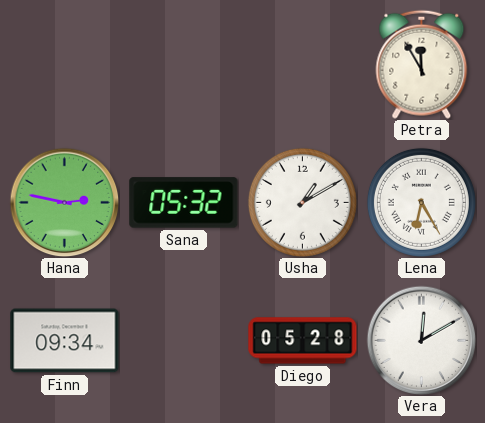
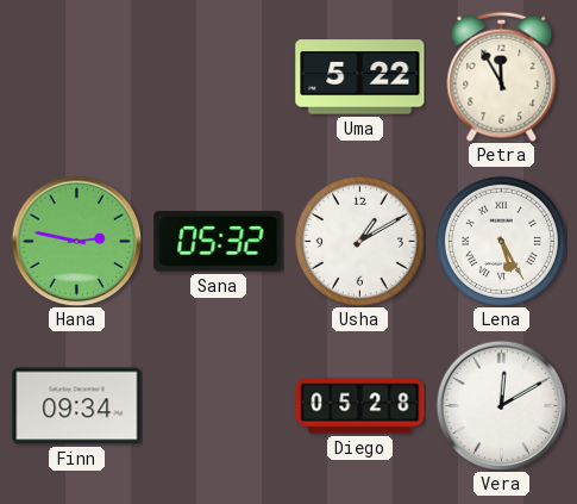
Uma: none -> 5:22 (360, 77)
Lena: 6:25 -> 5:25 (501, 241)
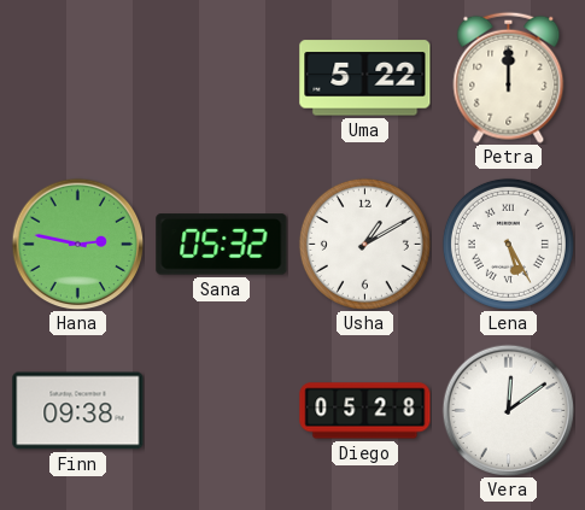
Petra: 11:55 -> 12:00 (509, 77)
Finn: 09:34 -> 09:38 (78, 411)
Vera: 12:10 -> 12:09 (508, 410)
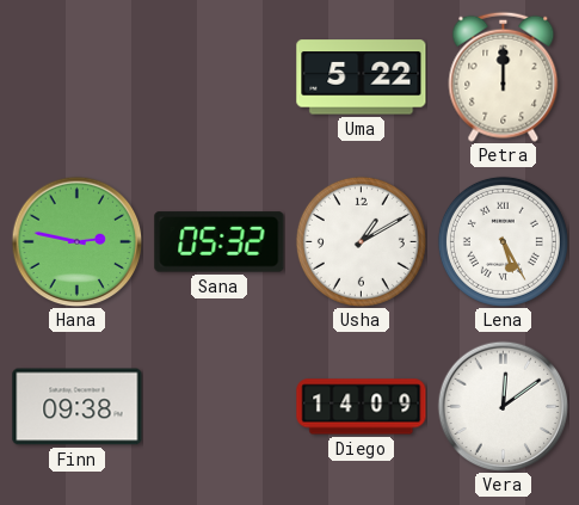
Diego: 05:28 -> 14:09 (362, 407)
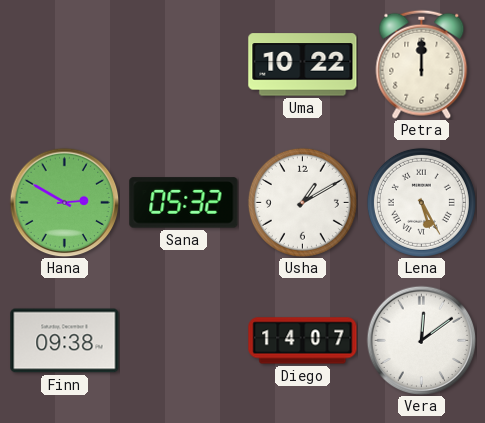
Uma: 5:22 -> 10:22 (303, 65)
Hana: 2:47 -> 2:50 (64, 202)
Diego: 14:09 -> 14:07 (303, 341)
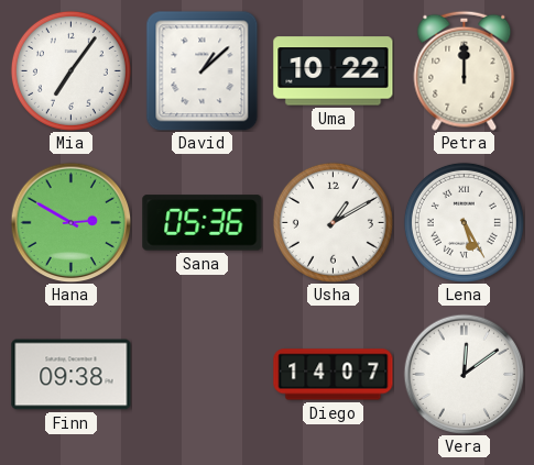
Mia: none -> 7:06 (70, 70)
David: none -> 1:08 (203, 70)
Sana: 05:32 -> 05:36 (203, 223)
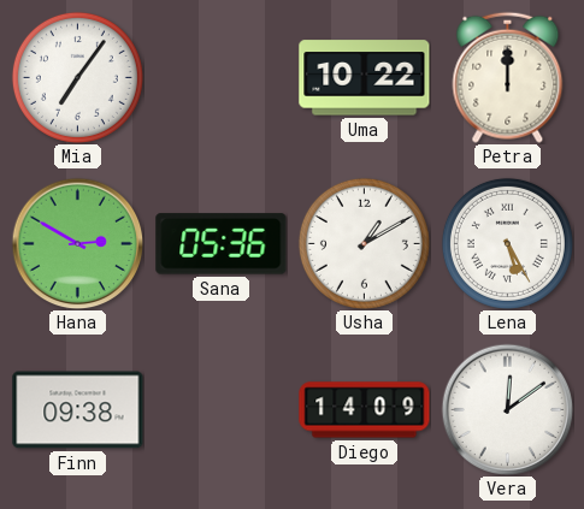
David: 1:08 -> none (203, 70)
Diego: 14:07 -> 14:09 (365, 410)
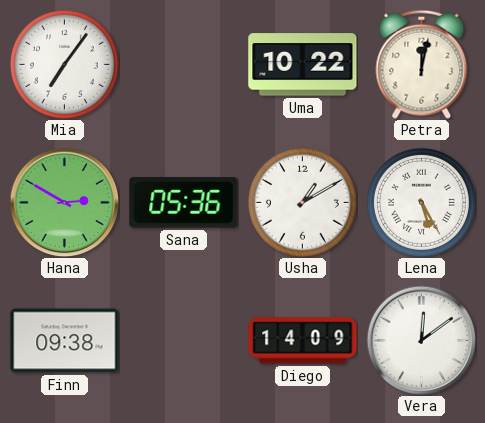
Petra: 12:00 -> 12:02 (422, 64)
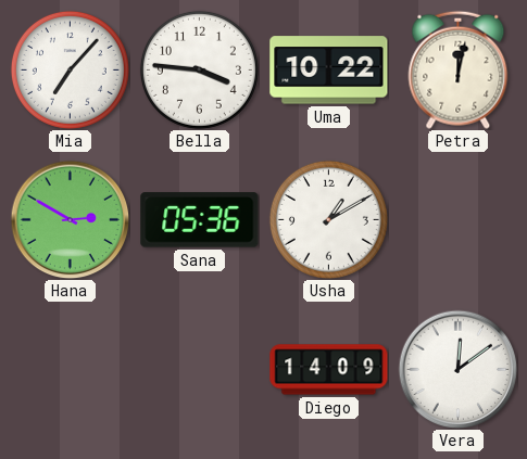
Mia: 7:06 -> 7:07 (70, 69)
Bella: none -> 3:46 (199, 69)
Lena: 5:25 -> none (421, 202)
Finn: 09:38 -> none (65, 341)
